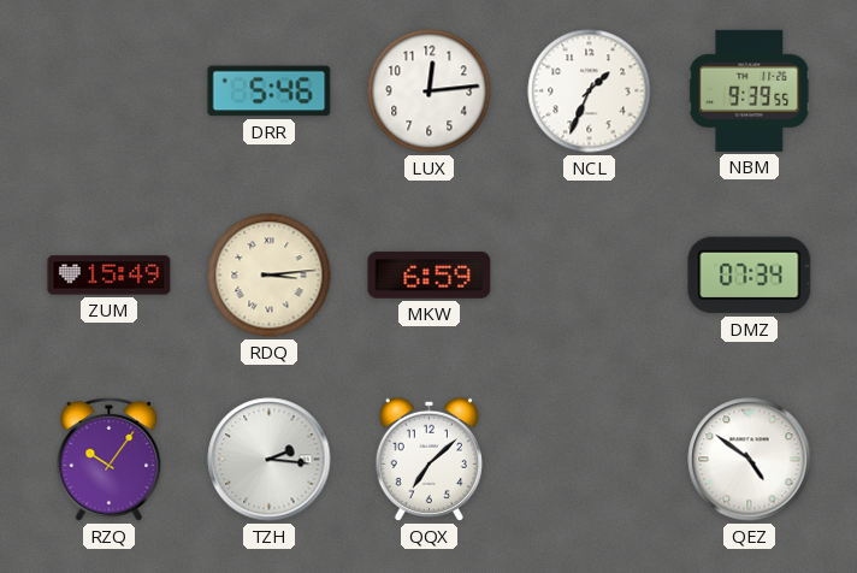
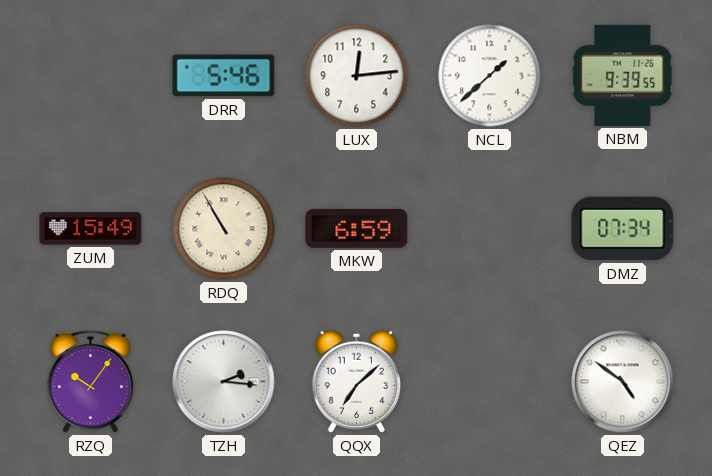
NCL: 1:34 -> 1:38 (490, 76)
RDQ: 3:14 -> 10:55 (224, 229)
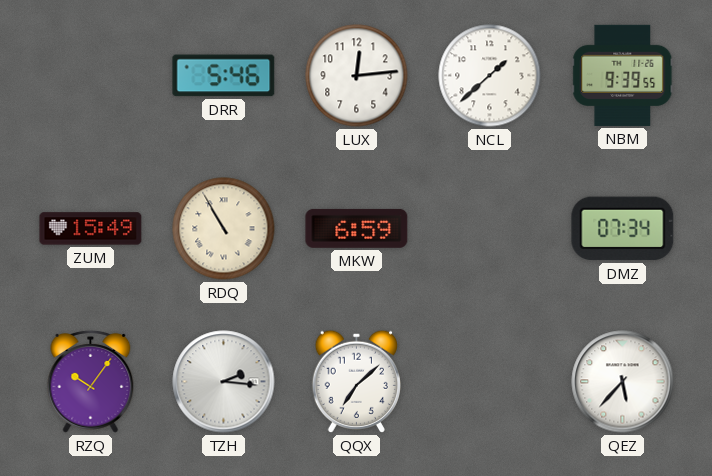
QEZ: 4:51 -> 5:37 (623, 382)
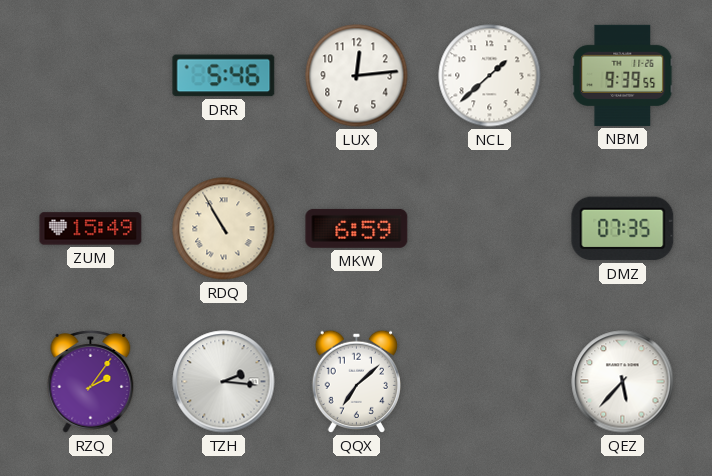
DMZ: 07:34 -> 07:35 (623, 229)
RZQ: 10:06 -> 2:06 (91, 381)
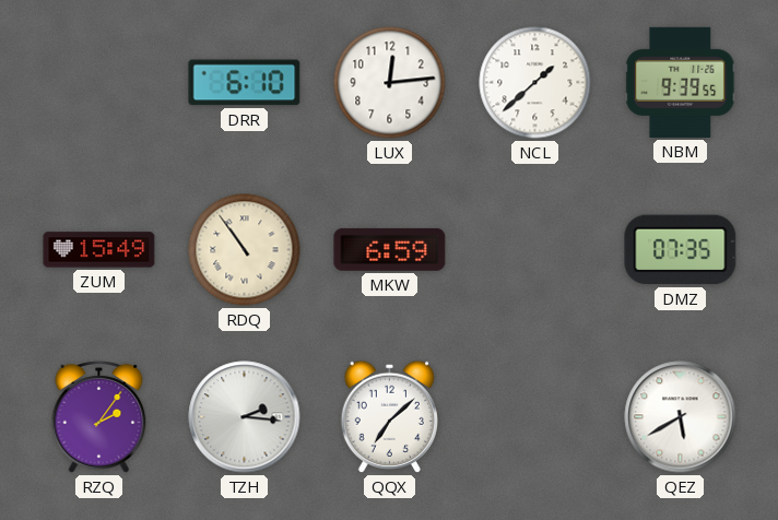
DRR: 5:46 -> 6:10 (245, 83)
RDQ: 10:55 -> 10:54 (245, 250)
QEZ: 5:37 -> 5:40 (681, 417)
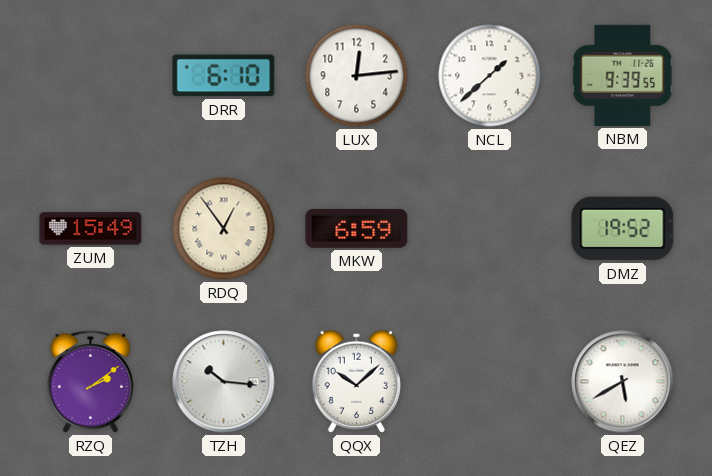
RDQ: 10:54 -> 12:54 (224, 229)
DMZ: 07:35 -> 19:52 (623, 229)
RZQ: 2:06 -> 2:09 (91, 381)
TZH: 2:16 -> 10:16 (224, 382)
QQX: 7:08 -> 10:08 (356, 381)
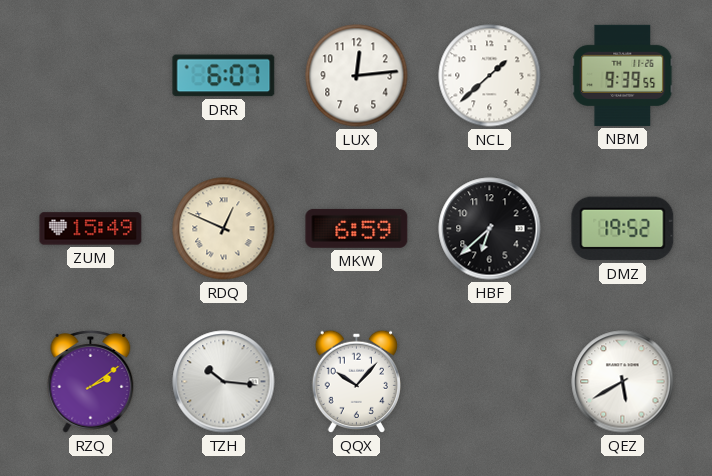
DRR: 6:10 -> 6:07 (224, 76)
RDQ: 12:54 -> 12:49 (224, 229)
HBF: none -> 6:38 (490, 229)
QQX: 10:08 -> 10:07 (356, 381)
